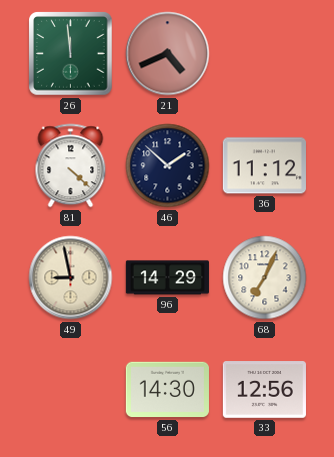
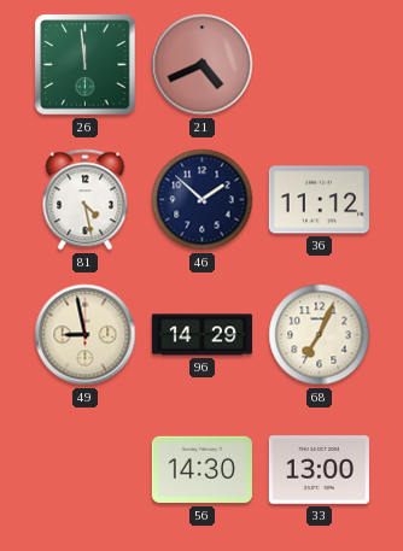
81: 4:22 -> 4:28 (86, 200)
33: 12:56 -> 13:00 (319, 470)
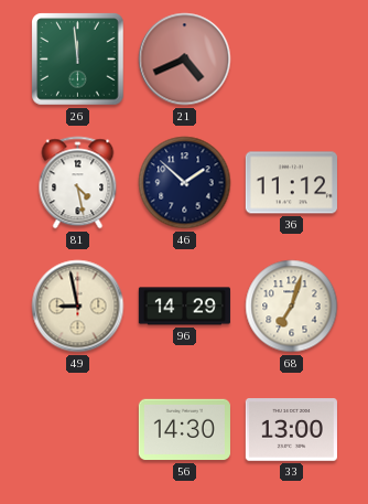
68: 7:04 -> 7:03 (292, 307)
